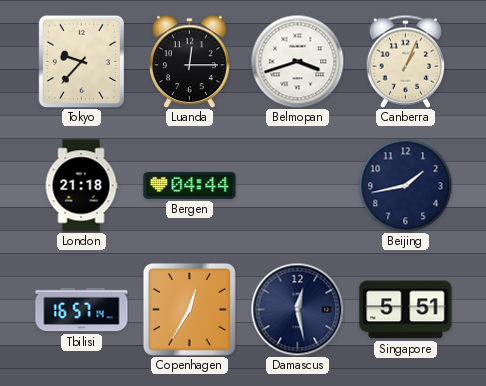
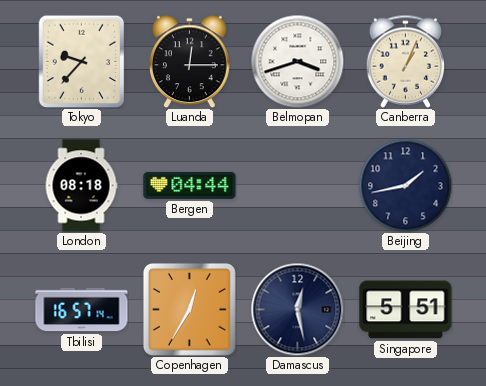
London: 21:18 -> 08:18 (81, 186)
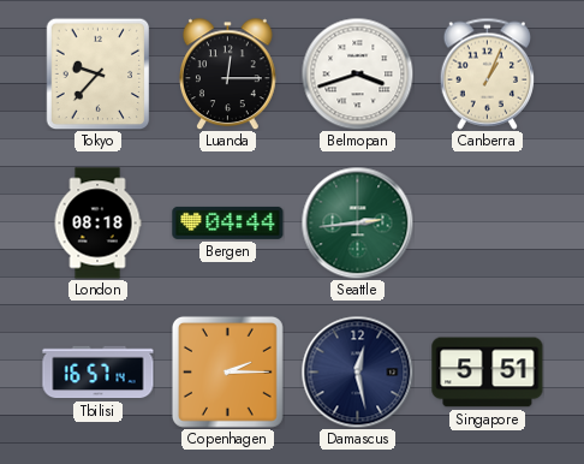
Seattle: none -> 2:44 (357, 222)
Beijing: 1:43 -> none (405, 185)
Copenhagen: 12:35 -> 2:15 (227, 371)
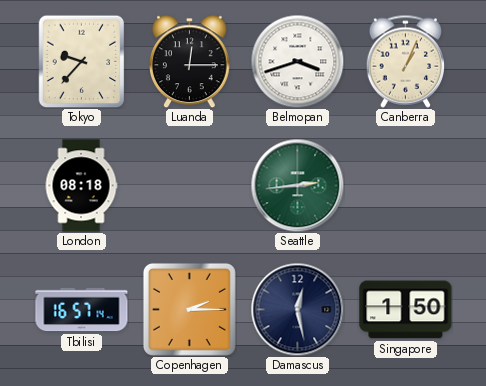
Bergen: 04:44 -> none (228, 222)
Singapore: 5:51 -> 1:50 (406, 310)
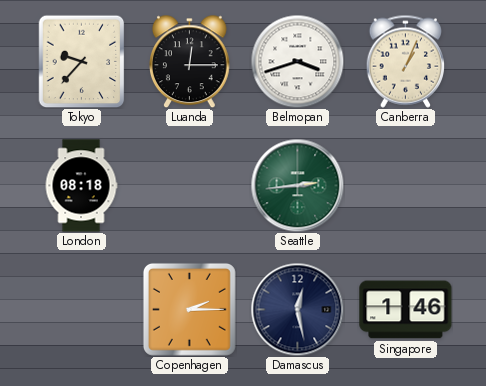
Tbilisi: 16:57 -> none (82, 310)
Singapore: 1:50 -> 1:46 (406, 310)
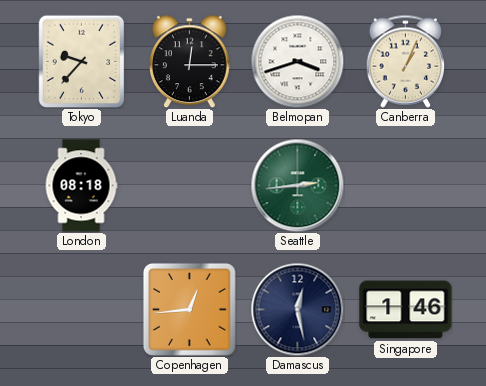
Copenhagen: 2:15 -> 12:44 (189, 309)
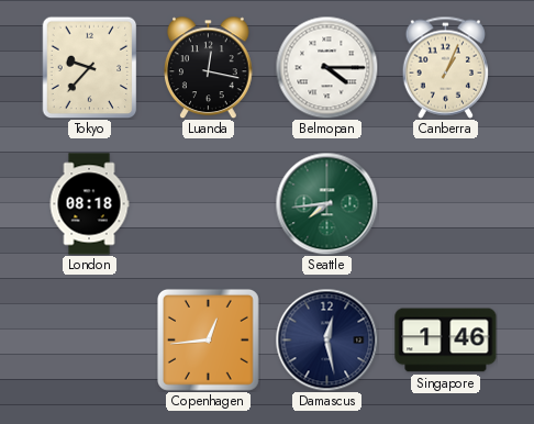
Luanda: 12:15 -> 12:17 (209, 67)
Belmopan: 3:42 -> 4:15 (326, 67)
Seattle: 2:44 -> 7:44 (326, 203)
